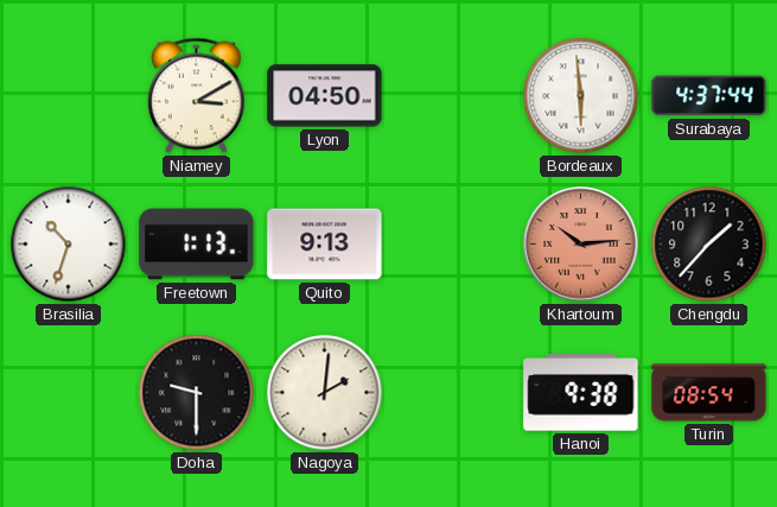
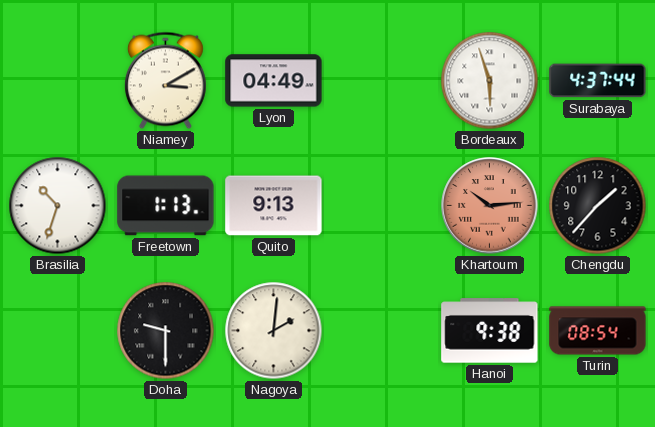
Lyon: 04:50 -> 04:49 (274, 81)
Bordeaux: 5:59 -> 5:57 (490, 81)
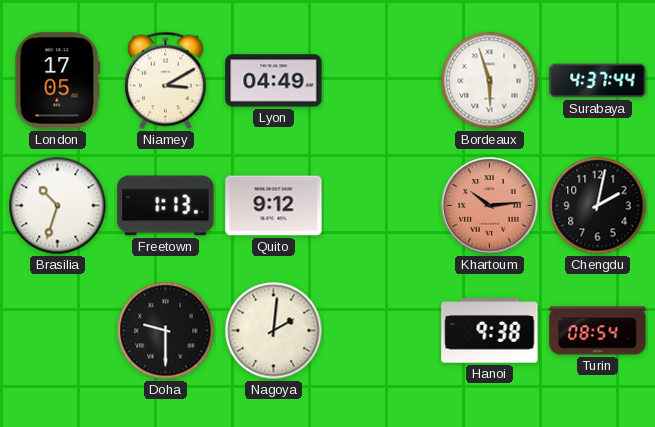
London: none -> 17:05 (58, 81)
Quito: 9:13 -> 9:12 (274, 206)
Chengdu: 1:37 -> 2:02 (598, 206)
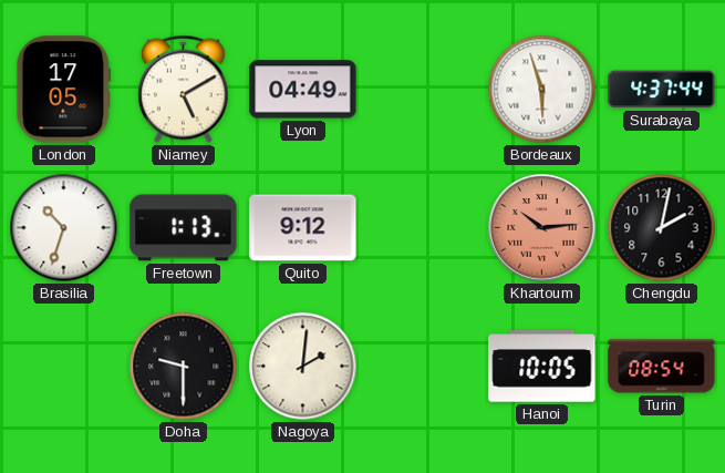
Niamey: 3:10 -> 5:10 (183, 90)
Hanoi: 9:38 -> 10:05 (542, 367)
